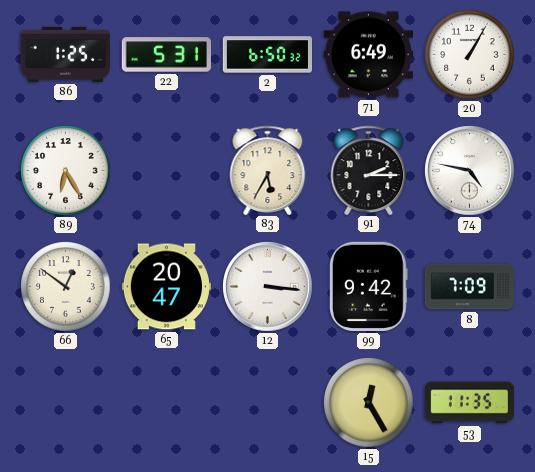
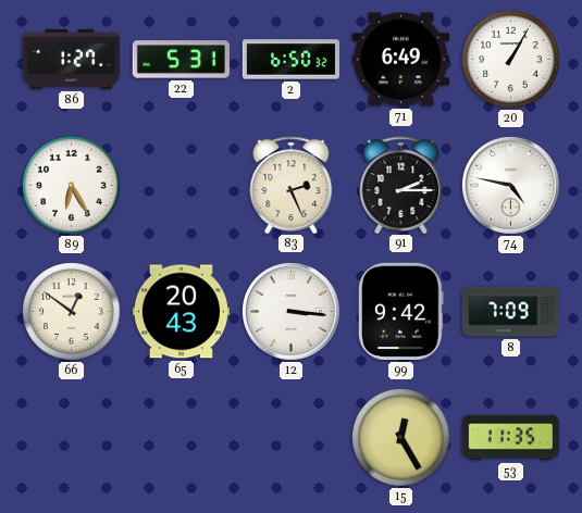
86: 1:25 -> 1:27 (71, 59)
83: 5:35 -> 2:26 (292, 185)
65: 20:47 -> 20:43 (181, 312)
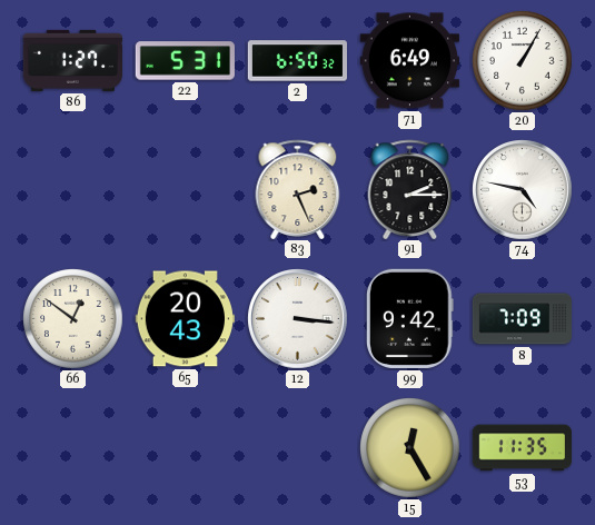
89: 6:25 -> none (72, 186)
